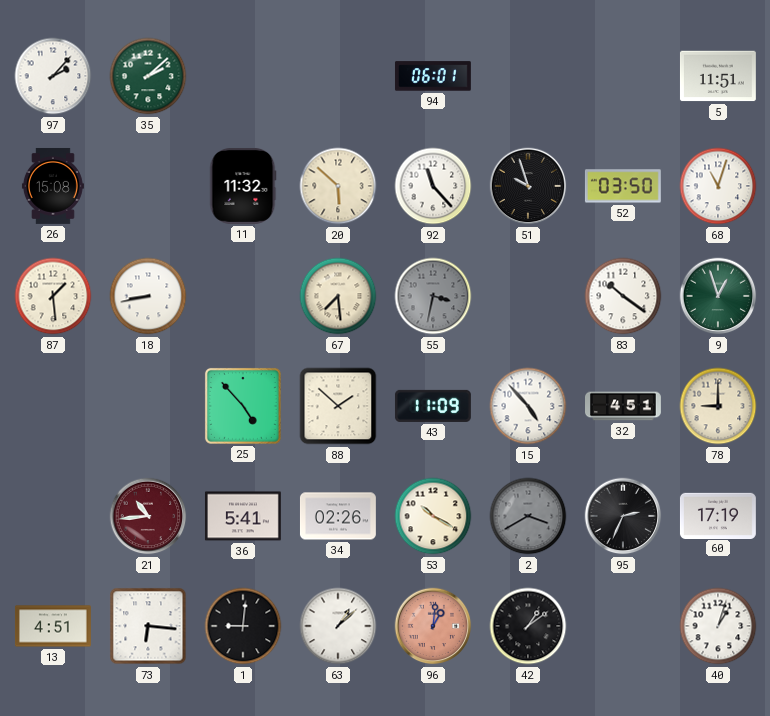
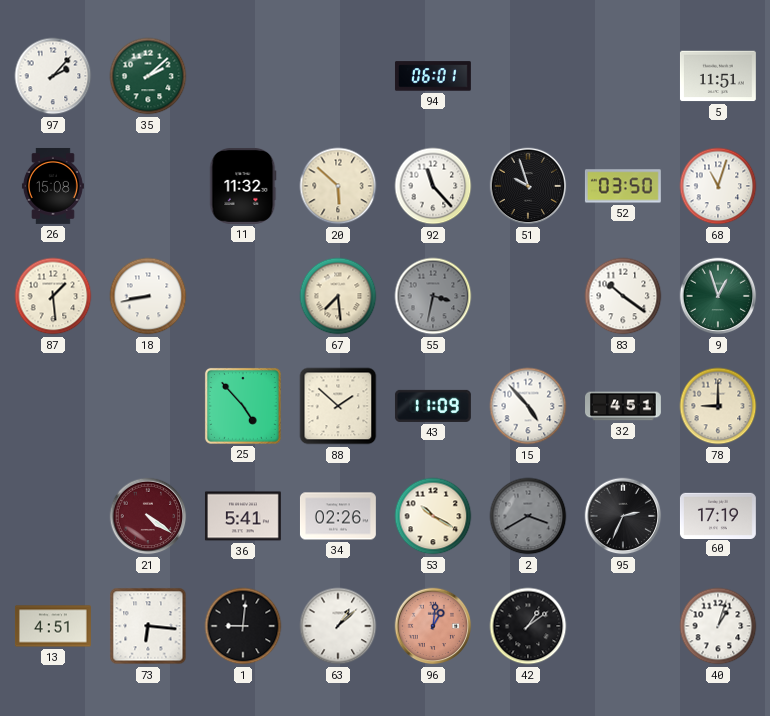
21: 10:44 -> 4:21 (148, 516)
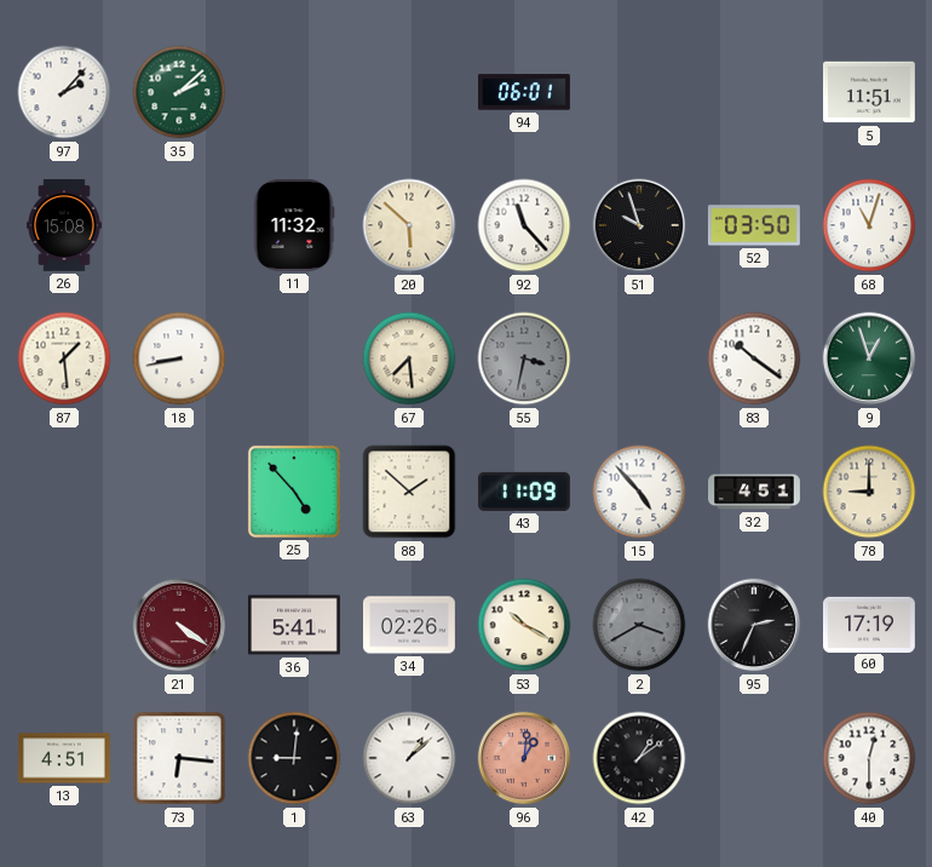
40: 1:03 -> 12:30 (869, 758)
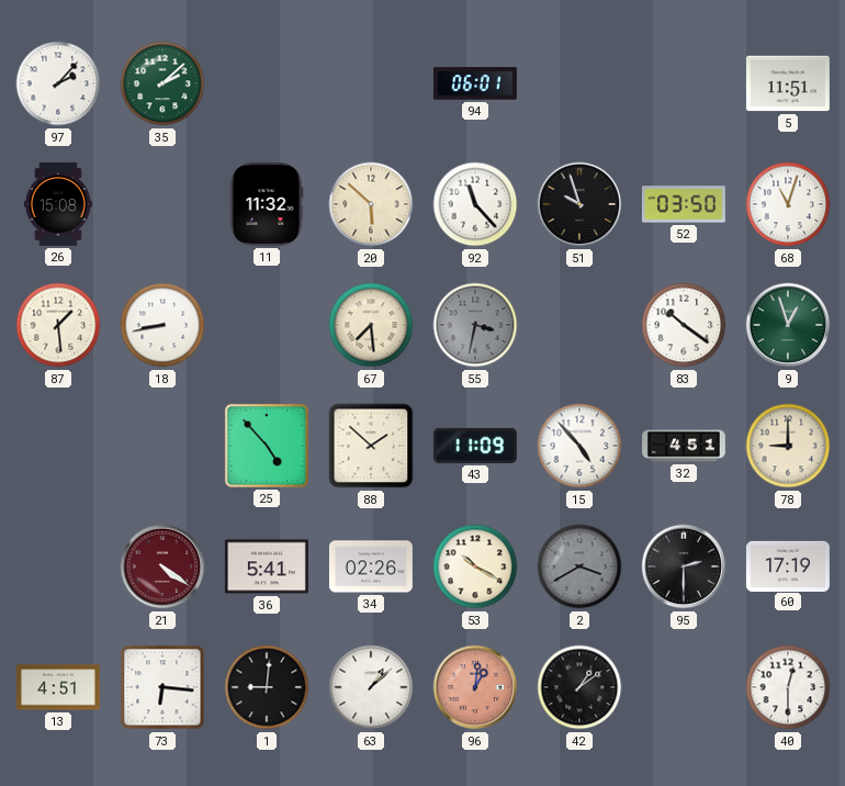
95: 2:34 -> 2:30 (684, 566)
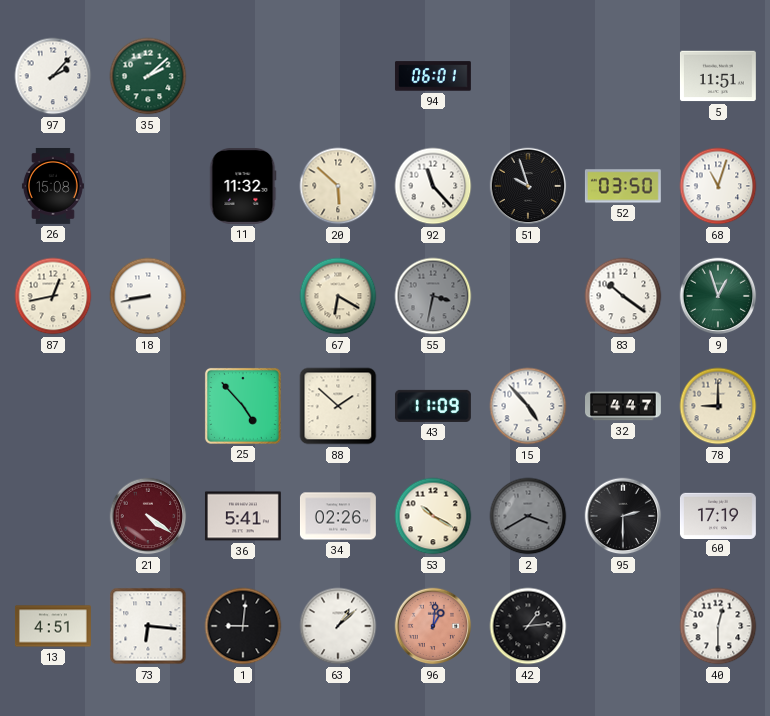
87: 1:29 -> 12:43 (53, 296)
67: 7:29 -> 6:20 (338, 296)
32: 4:51 -> 4:47 (624, 406)
42: 1:09 -> 1:14 (528, 626)
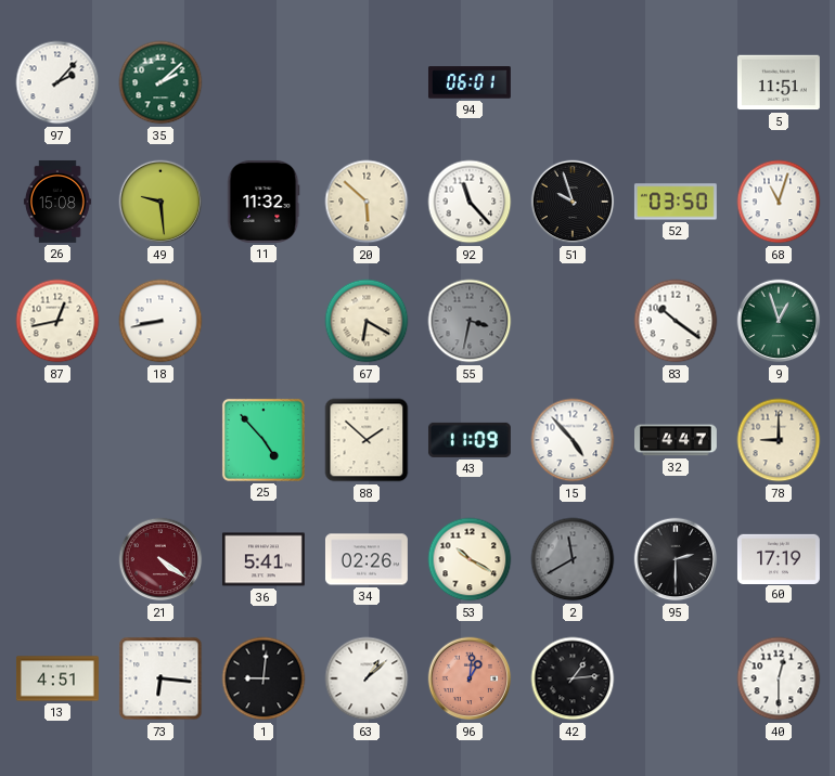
49: none -> 9:29 (160, 202)
2: 3:40 -> 11:40 (573, 559)
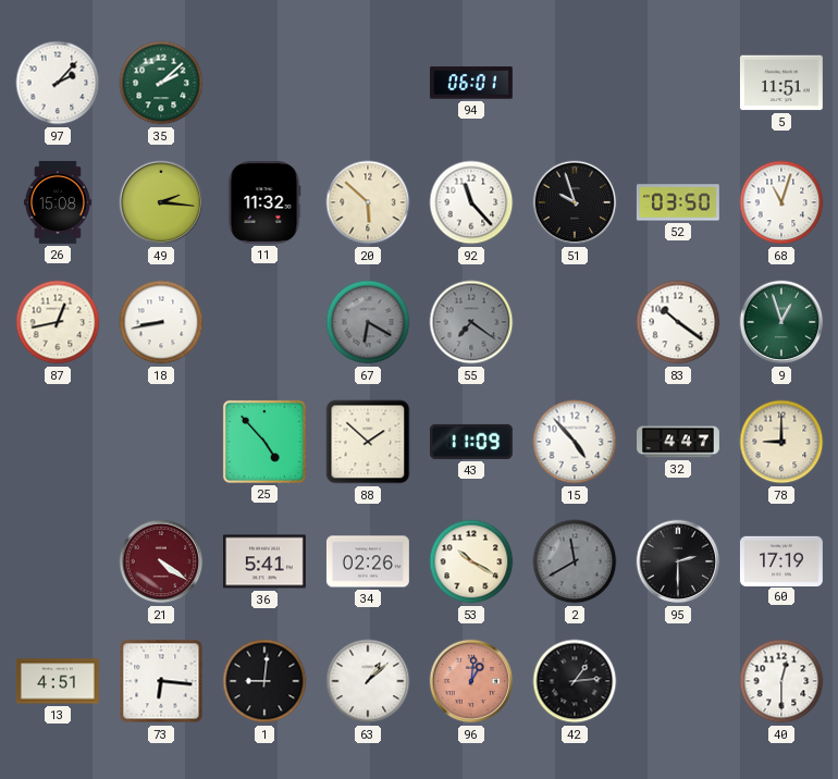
49: 9:29 -> 2:16 (161, 202)
67 dial: cream -> grey (368, 322)
55: 3:32 -> 7:21 (471, 322)
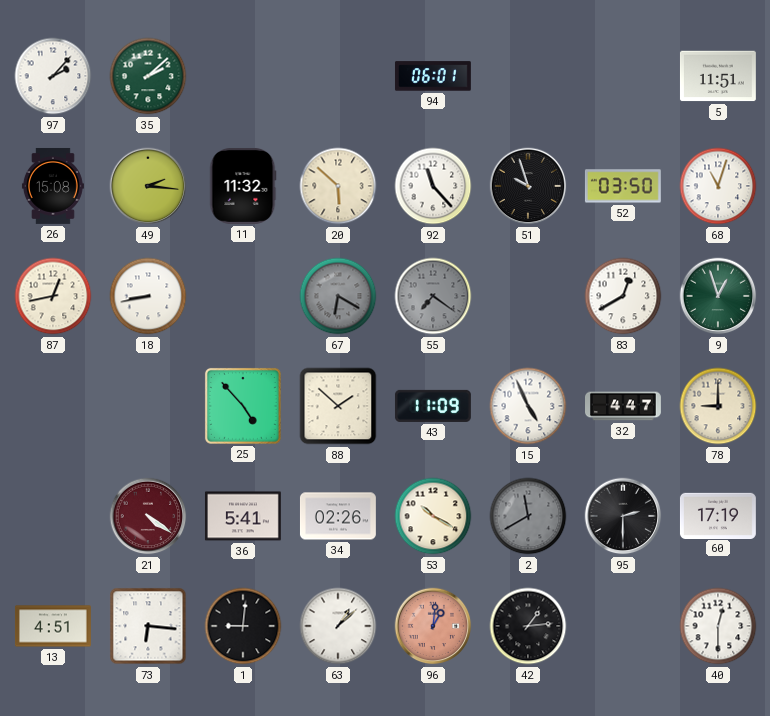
83: 10:21 -> 12:40 (623, 296)
15: 4:53 -> 4:56 (528, 406)
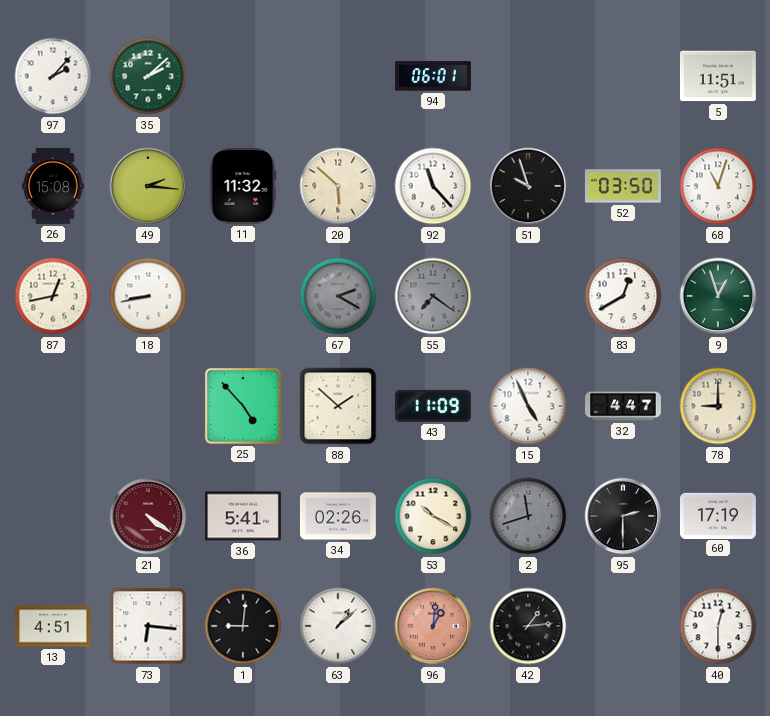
67: 6:20 -> 2:20 (338, 296)
2: 11:40 -> 11:42 (528, 516)
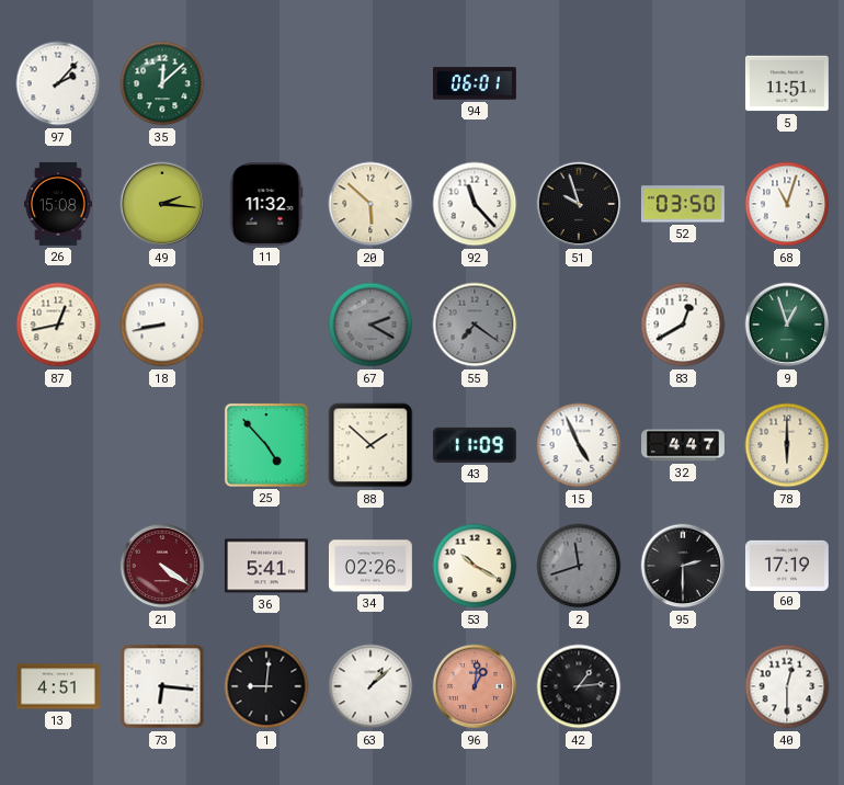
35: 2:08 -> 12:08 (162, 83)
78: 9:00 -> 6:00 (787, 445)
